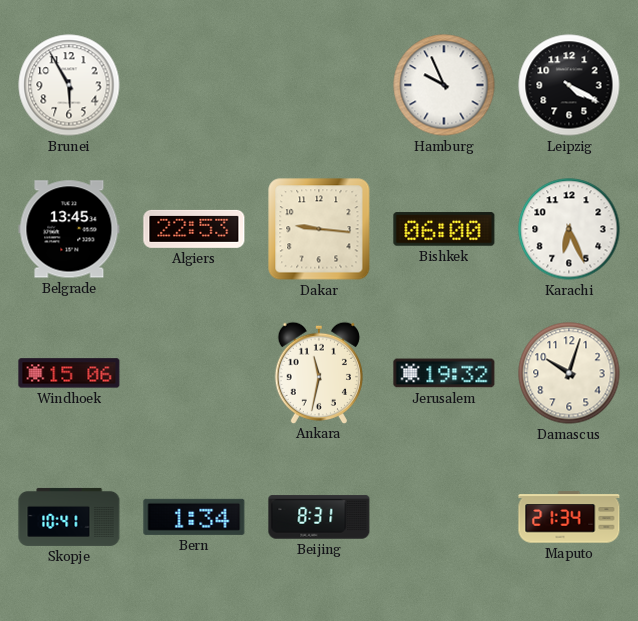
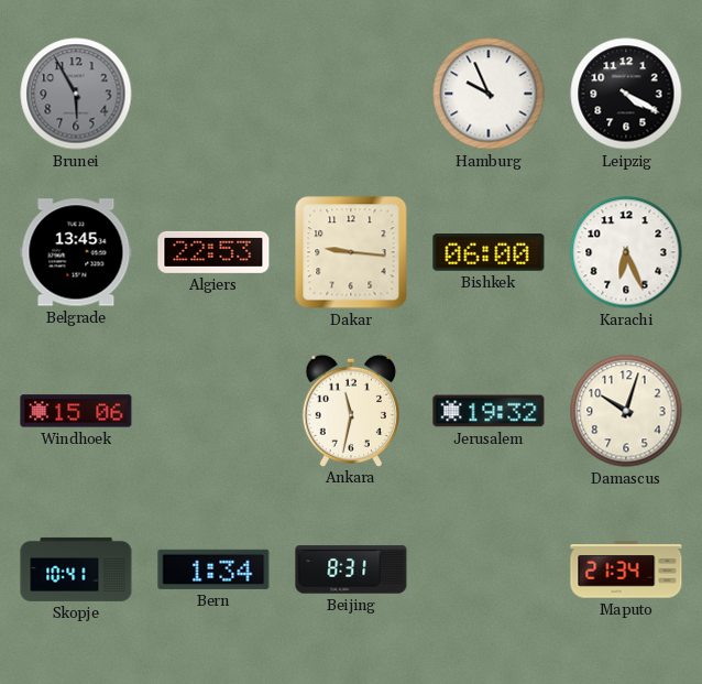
Brunei dial: white -> grey (76, 94)
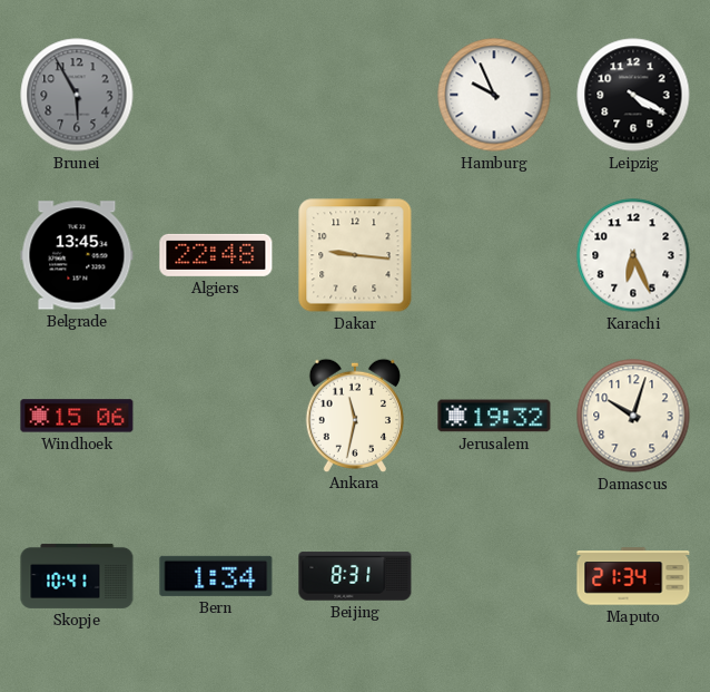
Algiers: 22:53 -> 22:48 (216, 255)
Bishkek: 06:00 -> none (489, 252)
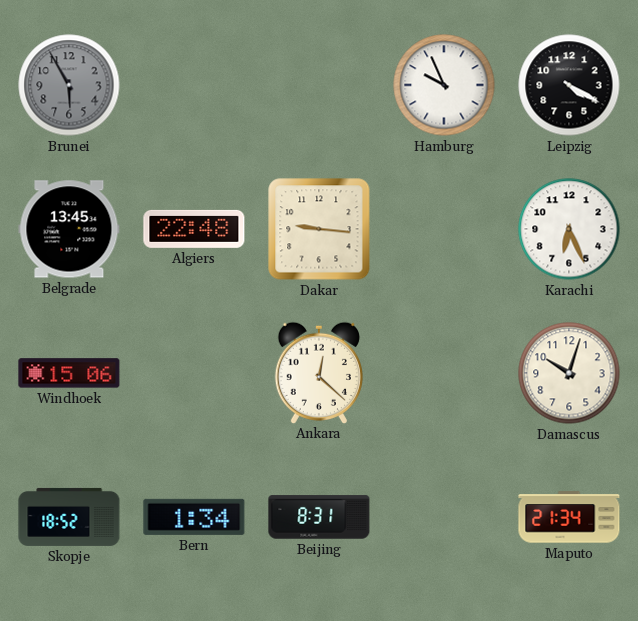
Ankara: 11:32 -> 12:22 (319, 372)
Jerusalem: 19:32 -> none (494, 416)
Skopje: 10:41 -> 18:52 (69, 517)
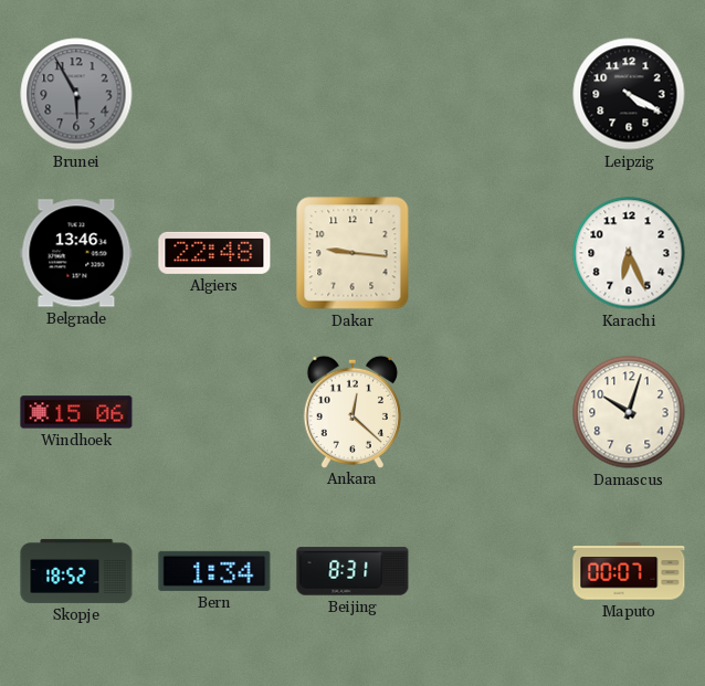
Hamburg: 9:56 -> none (444, 85)
Belgrade: 13:45 -> 13:46 (76, 253)
Maputo: 21:34 -> 00:07 (629, 571)
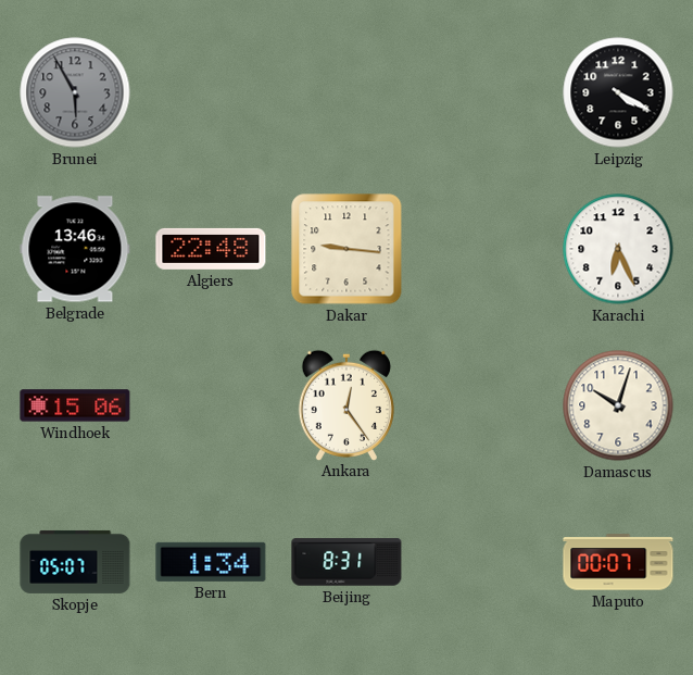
Ankara: 12:22 -> 12:24 (346, 404)
Skopje: 18:52 -> 05:07 (75, 562)
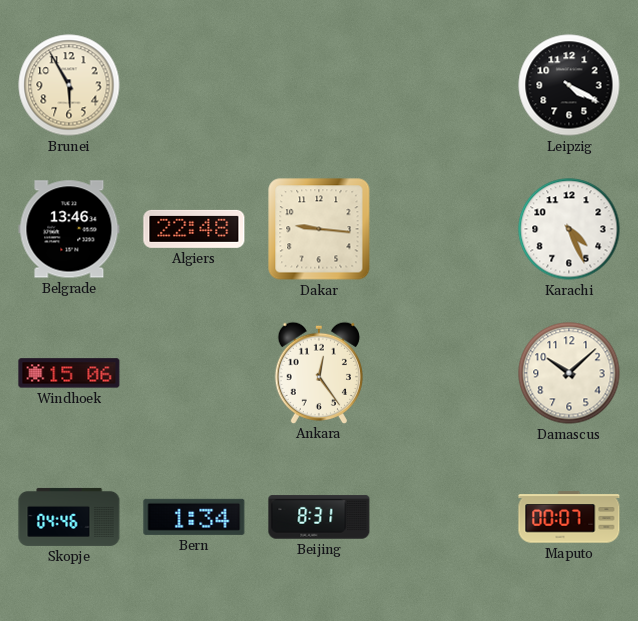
Brunei dial: grey -> cream (69, 85)
Karachi: 6:26 -> 4:26 (569, 229)
Damascus: 10:03 -> 10:08 (569, 373)
Skopje: 05:07 -> 04:46 (69, 517)
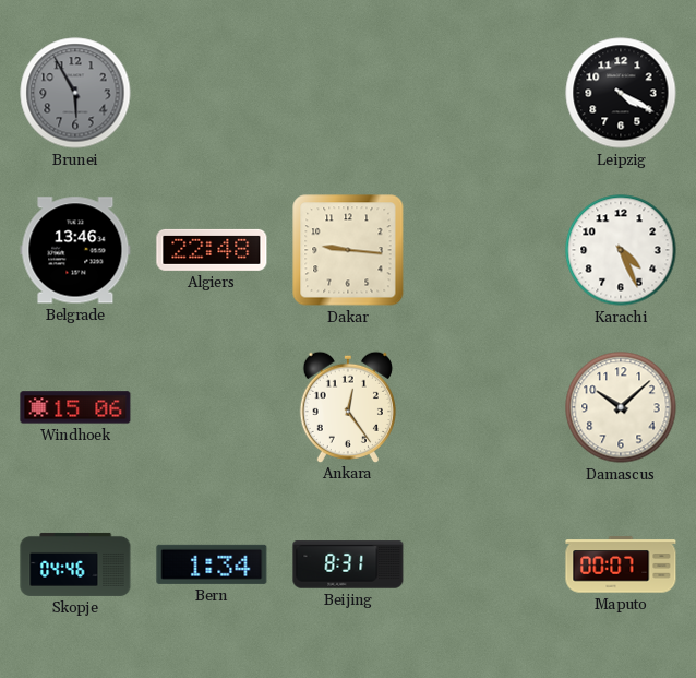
Brunei dial: cream -> grey (75, 93)
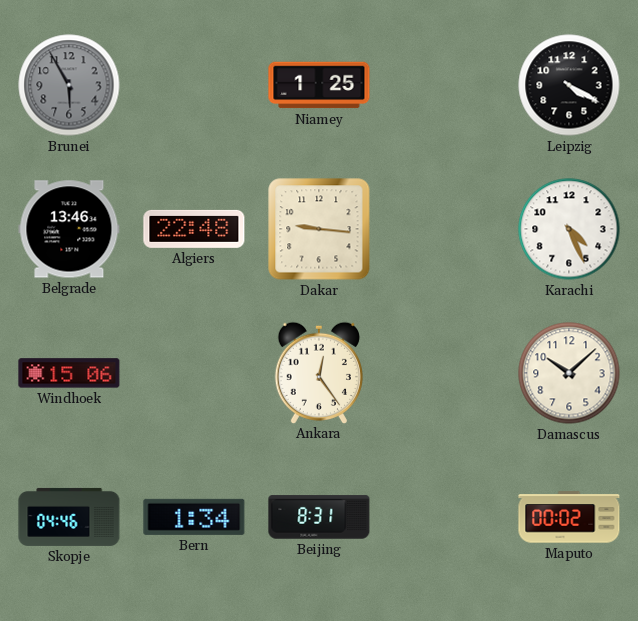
Niamey: none -> 1:25 (319, 85)
Maputo: 00:07 -> 00:02 (569, 517)
